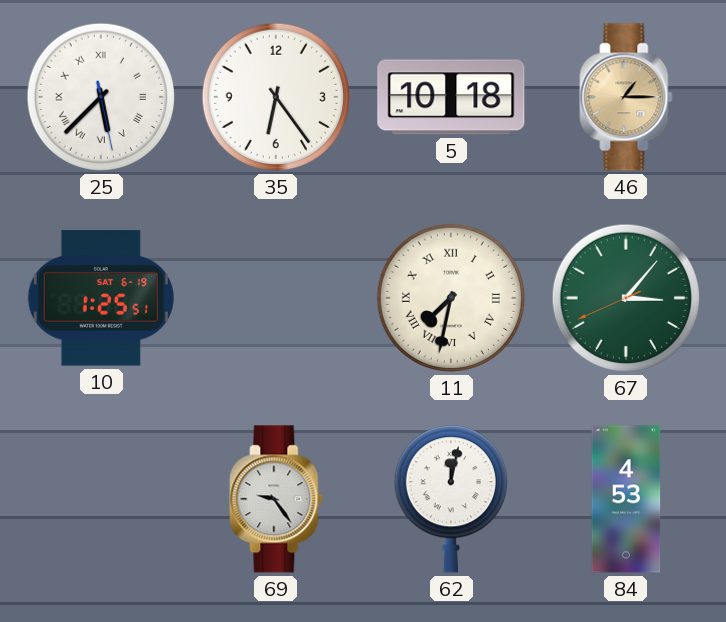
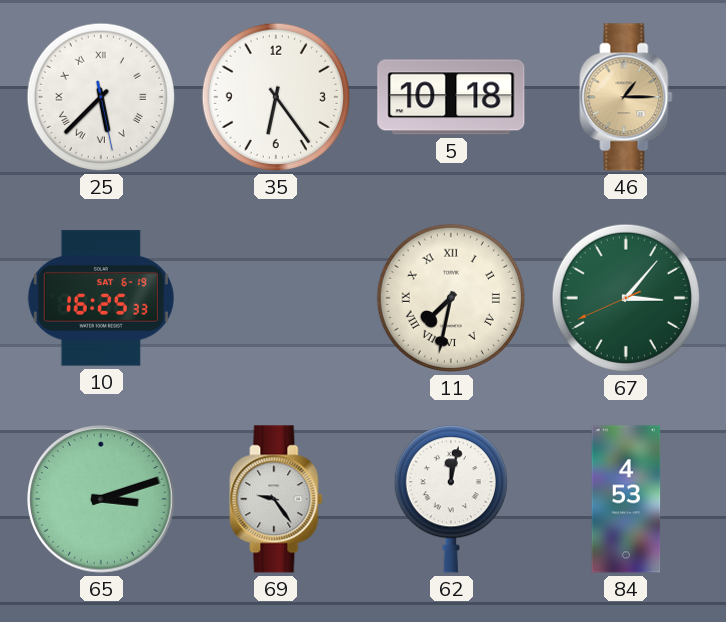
10: 1:25 -> 16:25 (101, 298)
65: none -> 3:12 (101, 499)
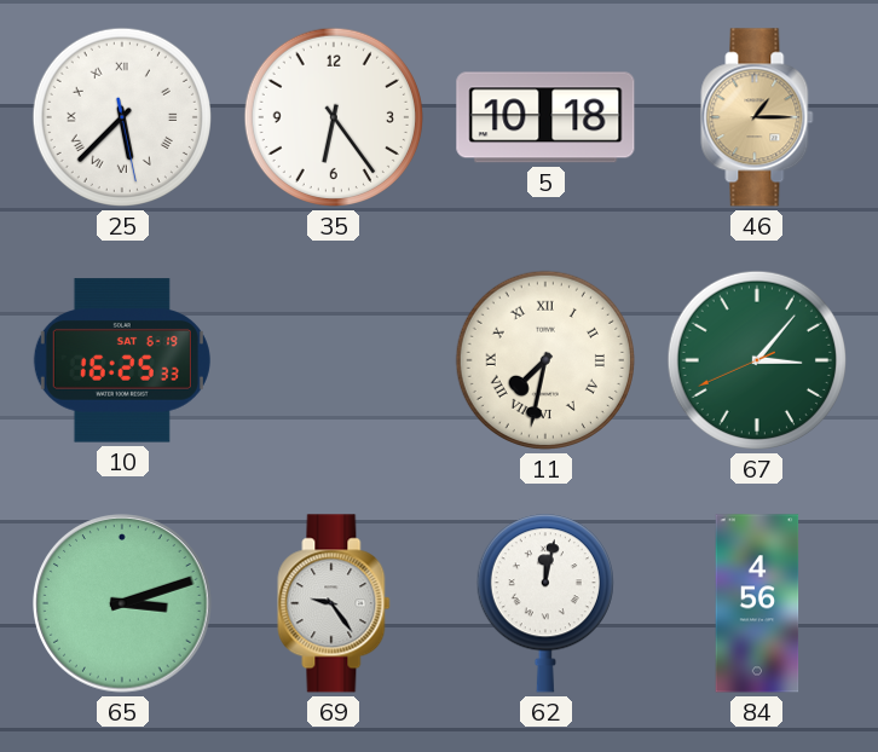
84: 4:53 -> 4:56 (757, 603)
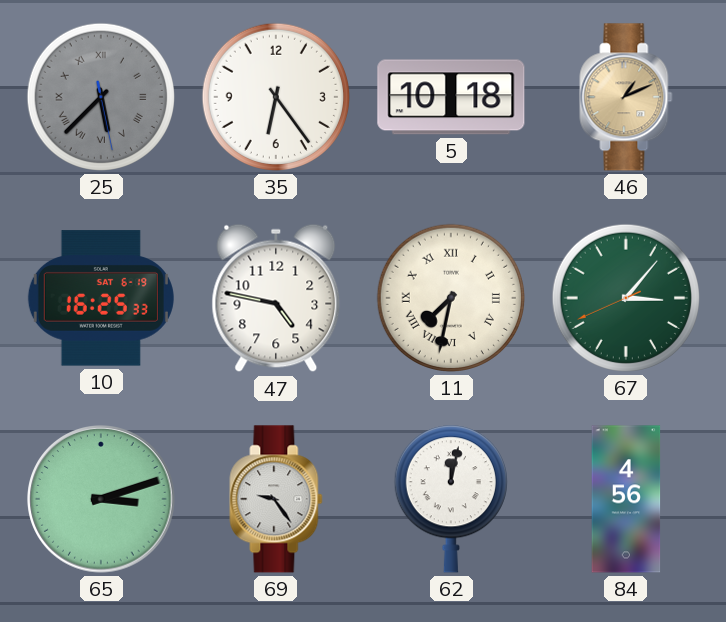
25 dial: white -> grey (101, 97)
46: 1:15 -> 1:11 (626, 97)
47: none -> 4:47 (276, 298)
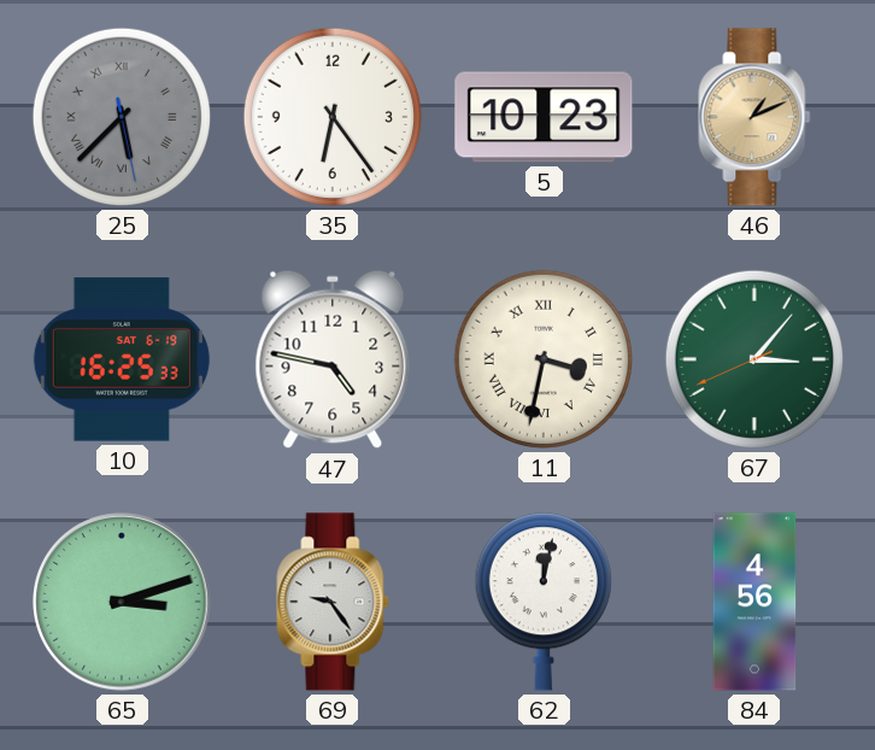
5: 10:18 -> 10:23 (544, 117)
11: 7:32 -> 3:32 (544, 359)
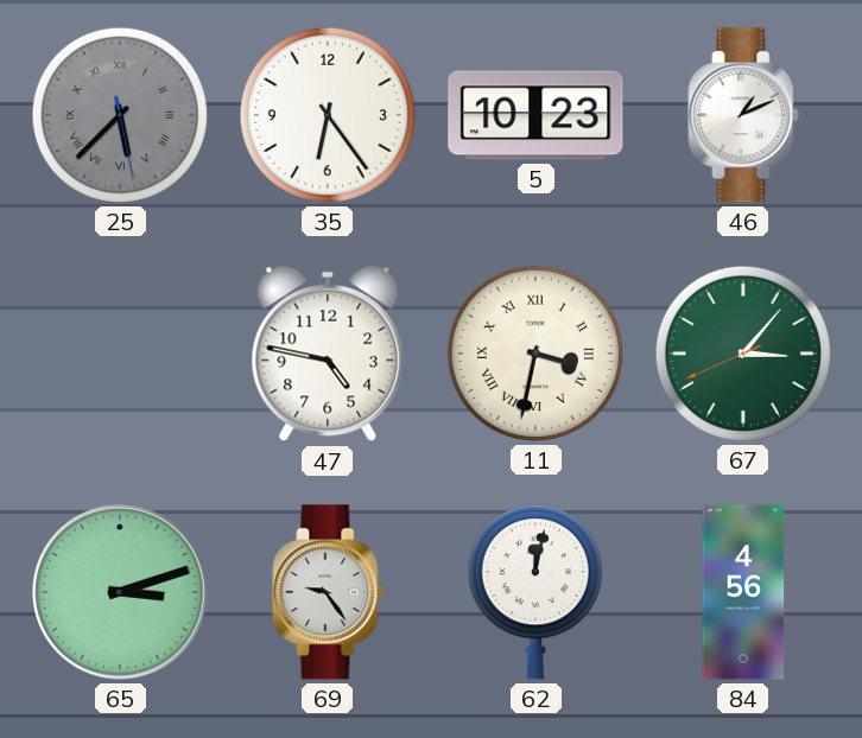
46 dial: champagne -> white (743, 115)
10: 16:25 -> none (122, 359)
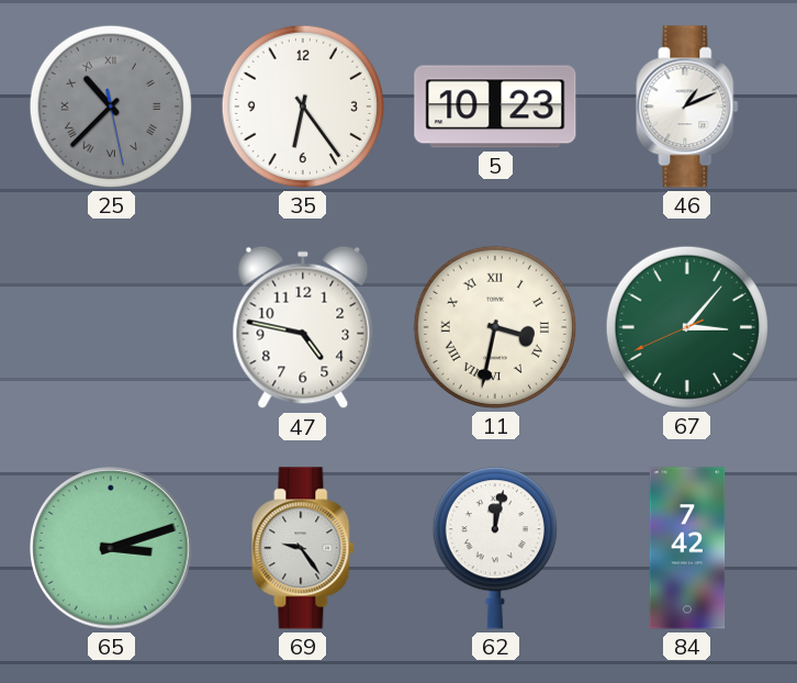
25: 5:37 -> 10:37 (111, 107)
84: 4:56 -> 7:42 (687, 548)
